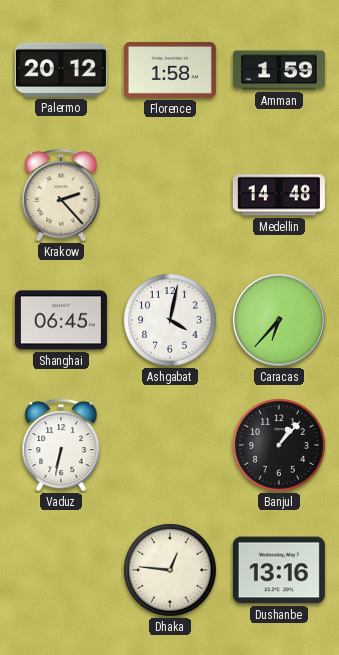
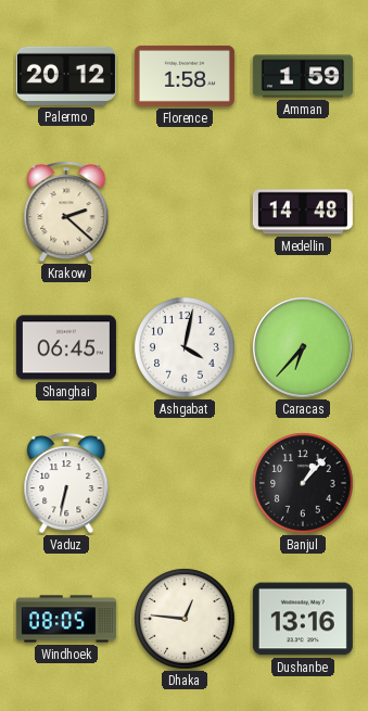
Krakow: 2:23 -> 2:22 (66, 212)
Windhoek: none -> 08:05 (66, 619)
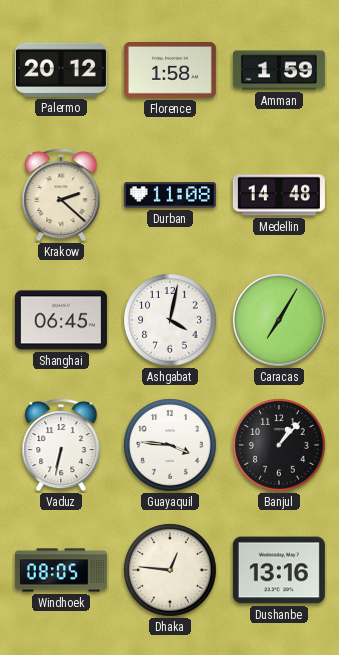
Durban: none -> 11:08 (170, 195)
Caracas: 6:37 -> 7:05 (280, 321)
Guayaquil: none -> 3:46 (170, 445)
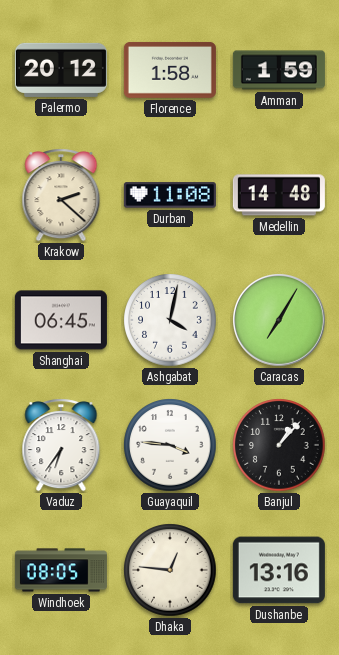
Vaduz: 6:32 -> 6:36 (61, 445)
